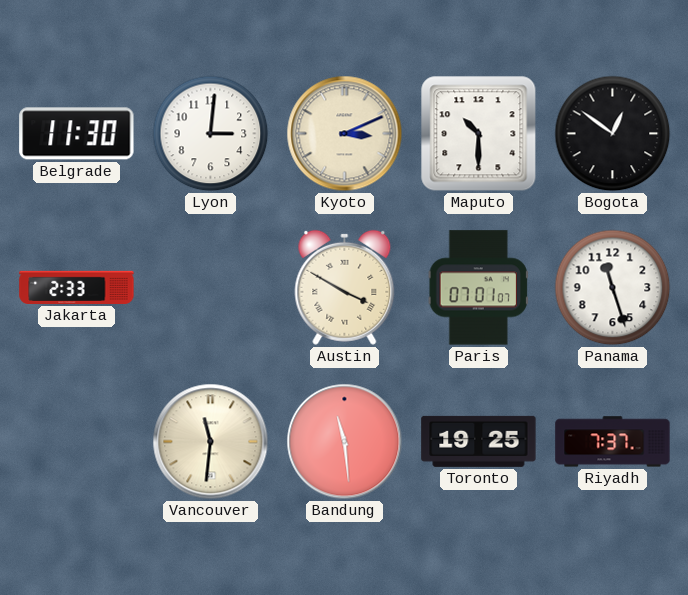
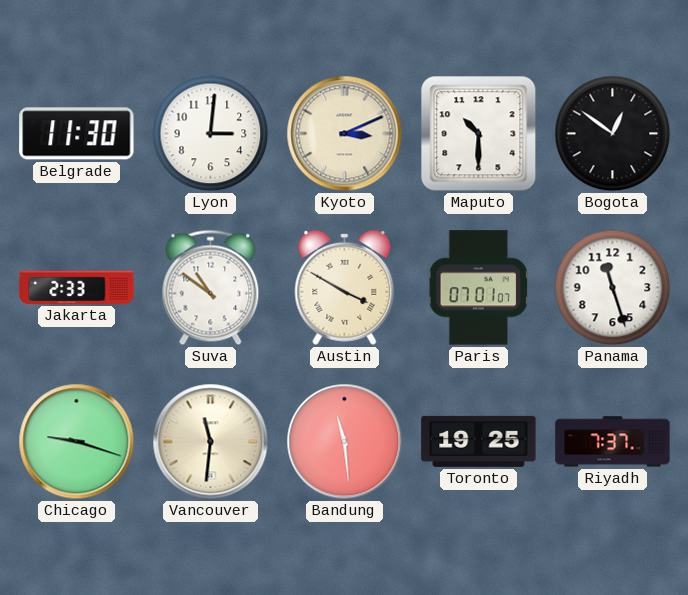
Suva: none -> 10:51 (211, 288)
Chicago: none -> 9:18 (77, 442)
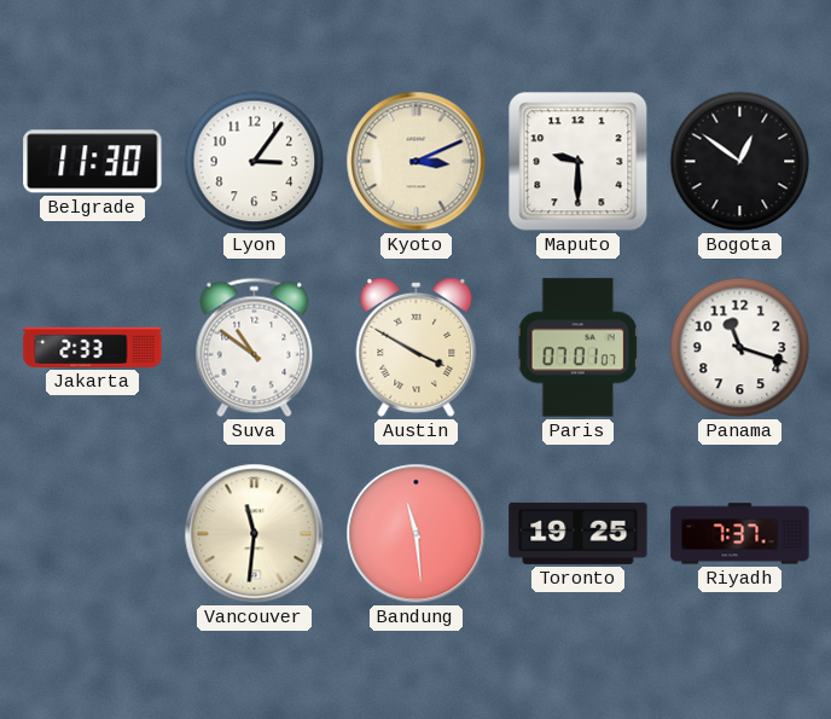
Lyon: 3:01 -> 3:06 (255, 162)
Maputo: 10:30 -> 9:30 (579, 162)
Panama: 11:27 -> 11:18 (740, 348)
Chicago: 9:18 -> none (77, 442)
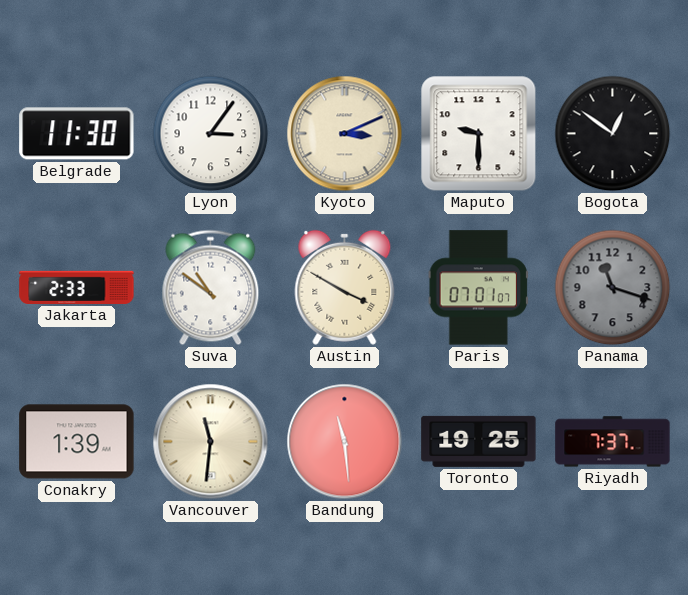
Panama dial: white -> grey (613, 288)
Conakry: none -> 1:39 (77, 442)
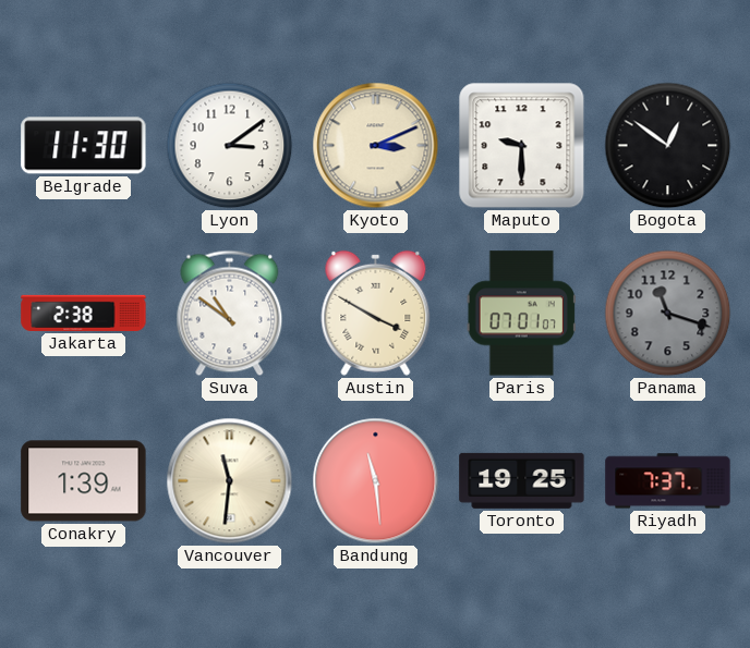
Lyon: 3:06 -> 3:09 (230, 146)
Jakarta: 2:33 -> 2:38 (84, 313)
